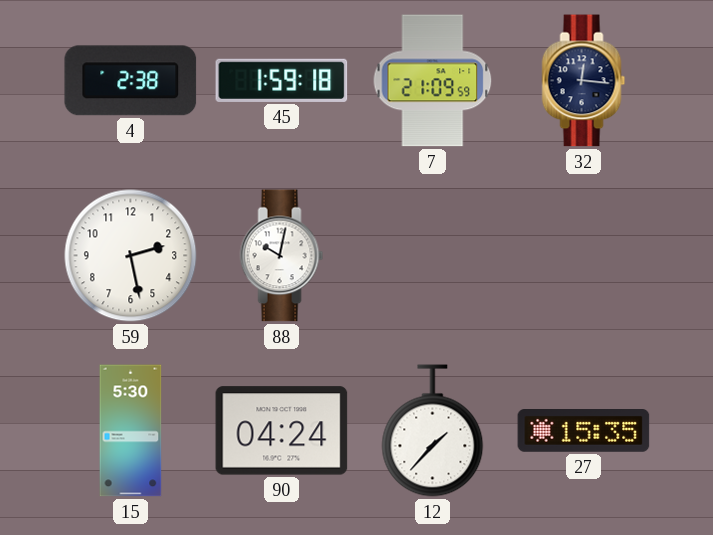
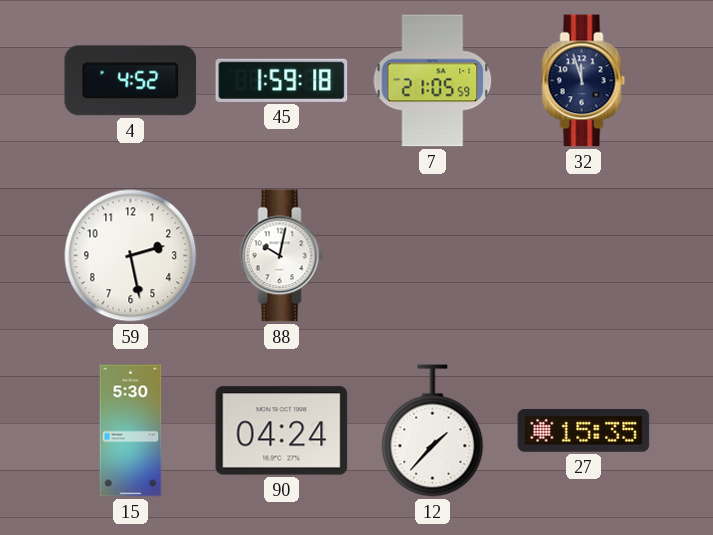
4: 2:38 -> 4:52 (131, 81)
7: 21:09 -> 21:05 (433, 81)
32: 12:16 -> 11:57 (584, 81)
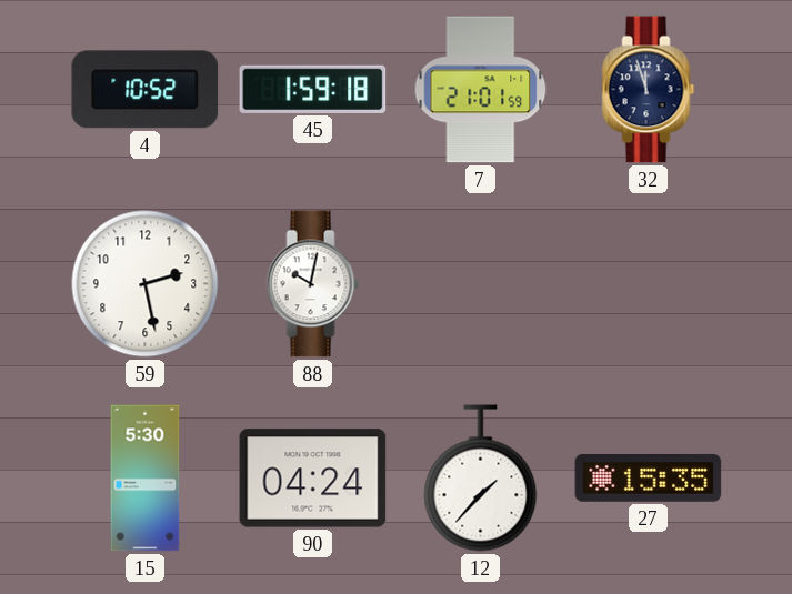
4: 4:52 -> 10:52 (146, 90)
7: 21:05 -> 21:01 (481, 90)
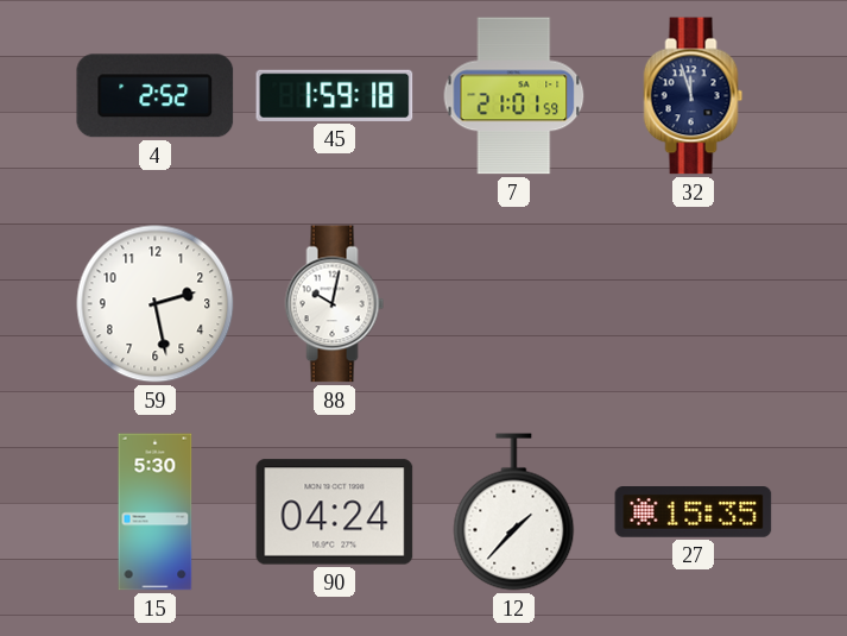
4: 10:52 -> 2:52 (156, 96)
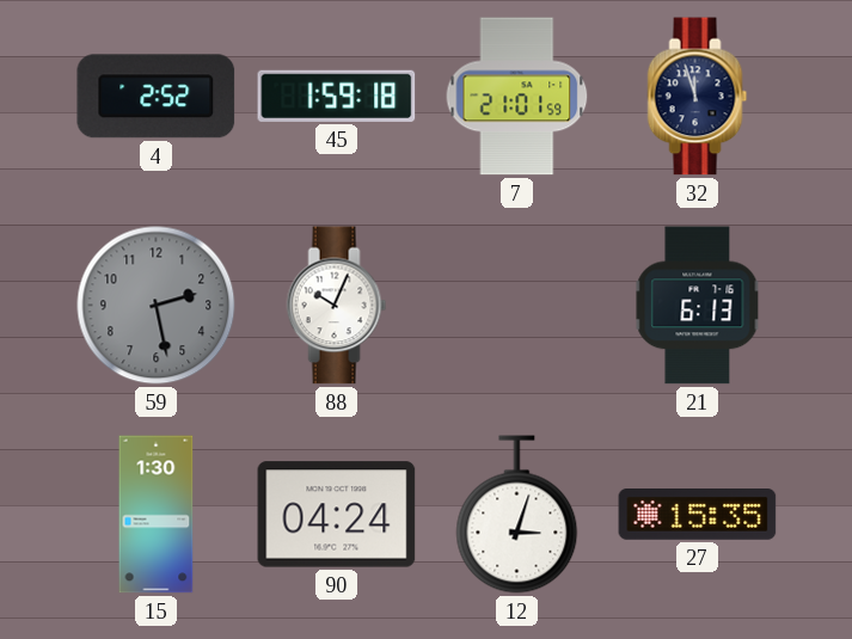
59 dial: white -> grey (157, 306)
88: 10:02 -> 10:04 (337, 306)
21: none -> 6:13 (698, 306)
15: 5:30 -> 1:30 (157, 515)
12: 1:37 -> 3:03 (517, 515)
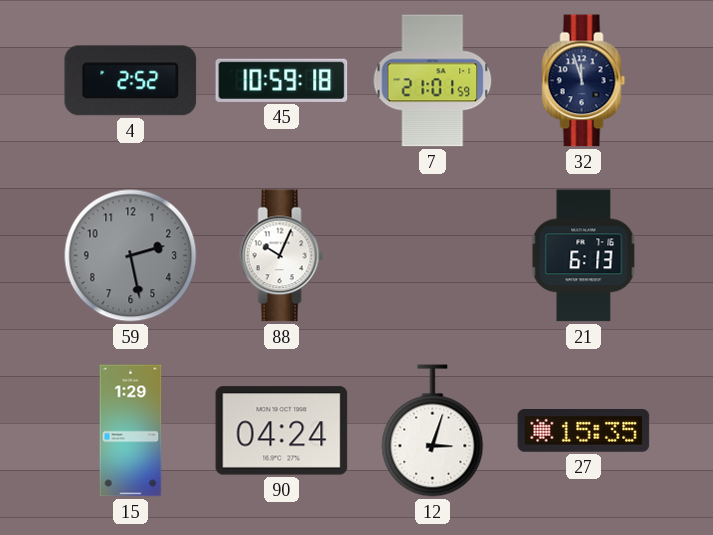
45: 1:59 -> 10:59 (282, 80)
15: 1:30 -> 1:29 (131, 431)
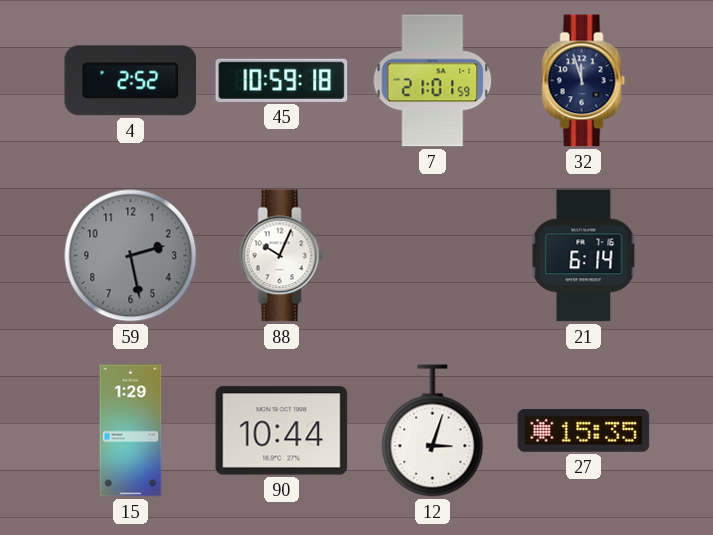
21: 6:13 -> 6:14 (584, 256)
90: 04:24 -> 10:44 (282, 431)
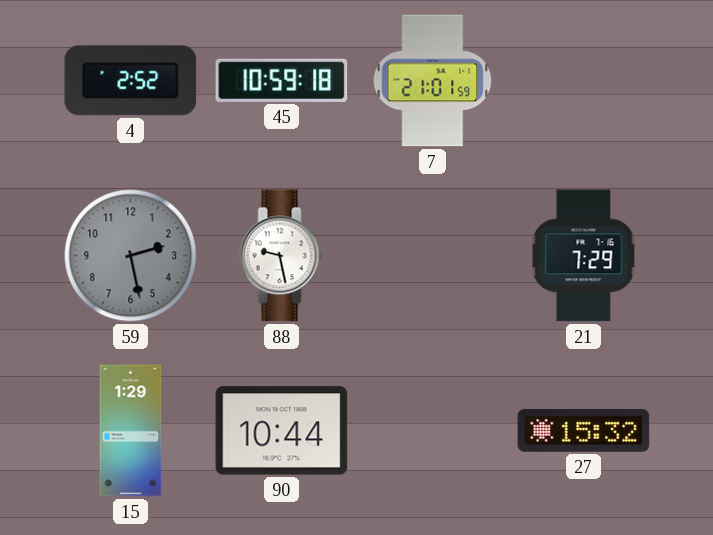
32: 11:57 -> none (584, 81)
88: 10:04 -> 9:28 (282, 256)
21: 6:14 -> 7:29 (584, 256)
12: 3:03 -> none (433, 431)
27: 15:35 -> 15:32 (584, 431)
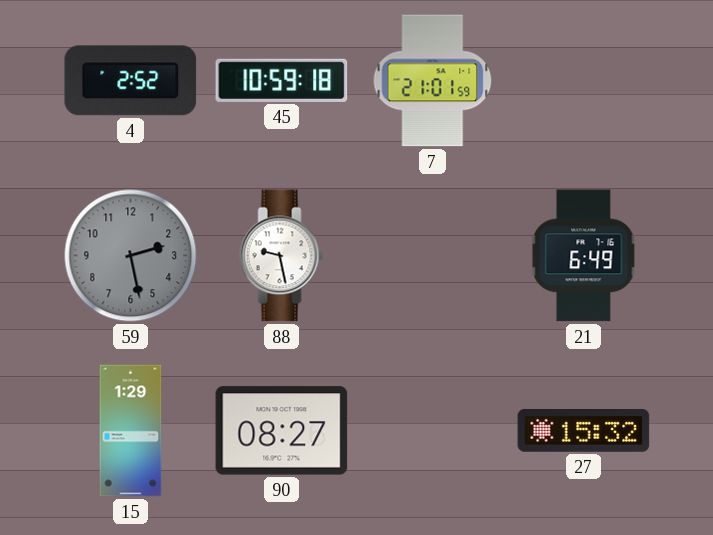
21: 7:29 -> 6:49 (584, 256)
90: 10:44 -> 08:27 (282, 431)
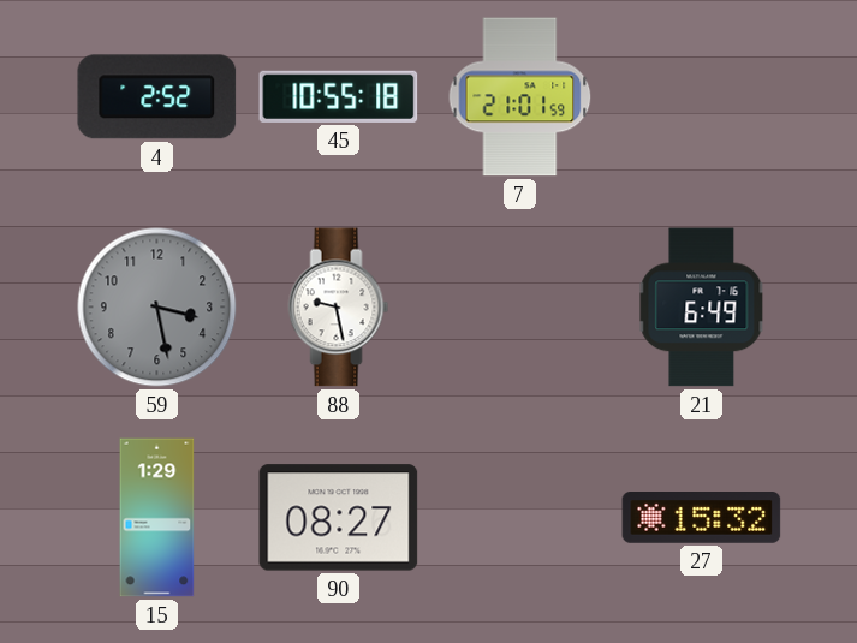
45: 10:59 -> 10:55 (339, 96)
59: 2:28 -> 3:28 (157, 308)
